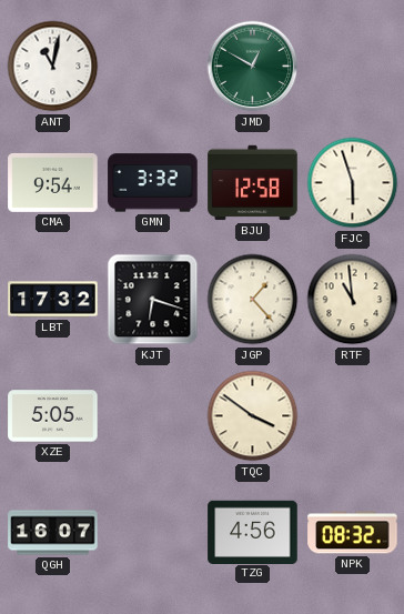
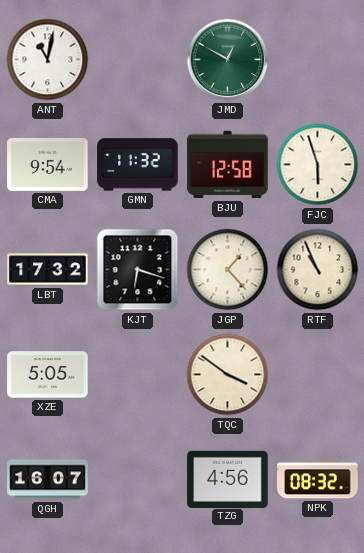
GMN: 3:32 -> 11:32 (138, 165)
RTF: 10:59 -> 10:56 (318, 270)
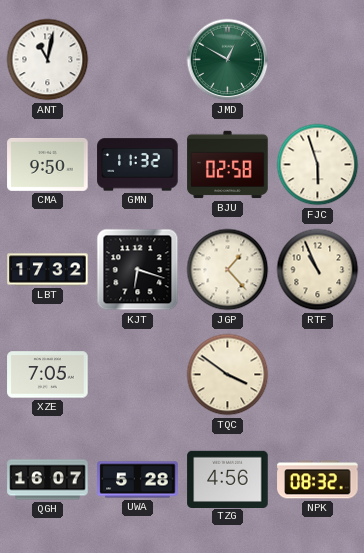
CMA: 9:54 -> 9:50 (48, 164)
BJU: 12:58 -> 02:58 (228, 165)
XZE: 5:05 -> 7:05 (48, 375)
UWA: none -> 5:28 (138, 480)
